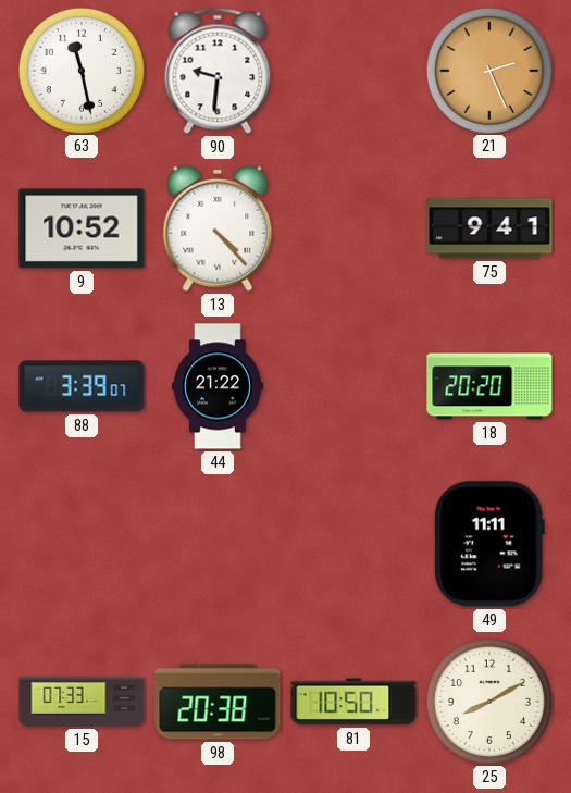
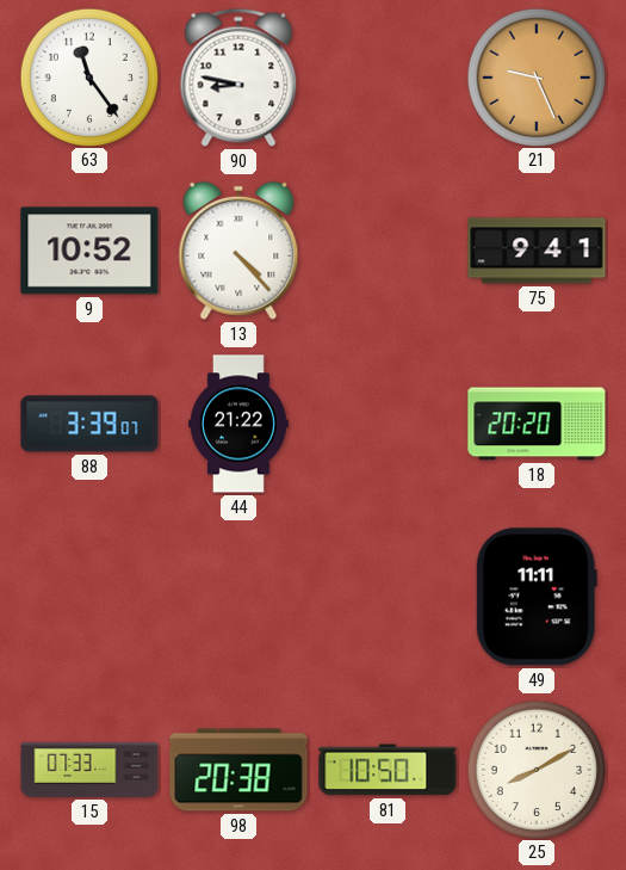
63: 11:28 -> 11:24 (88, 76)
90: 9:31 -> 8:47 (238, 78)
21: 2:26 -> 9:26 (535, 76)
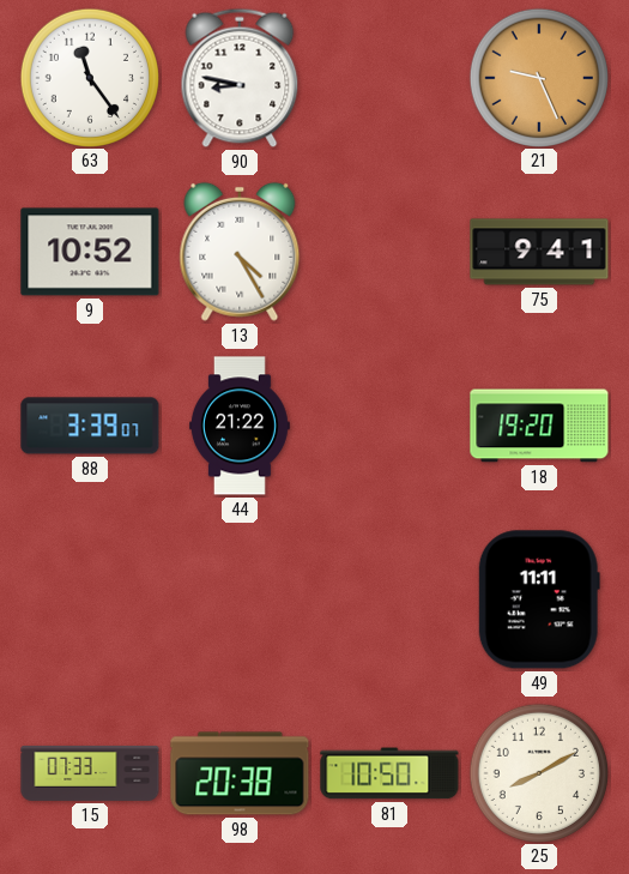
13: 4:23 -> 4:25 (240, 252)
18: 20:20 -> 19:20 (539, 426)
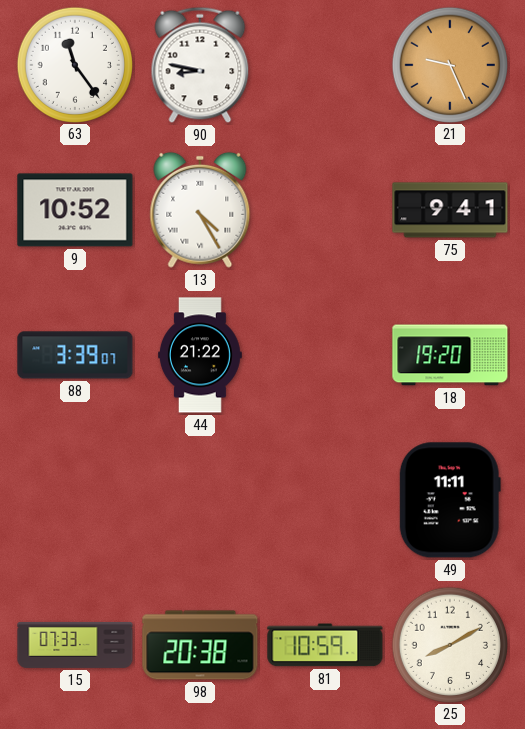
81: 10:50 -> 10:59 (325, 645)
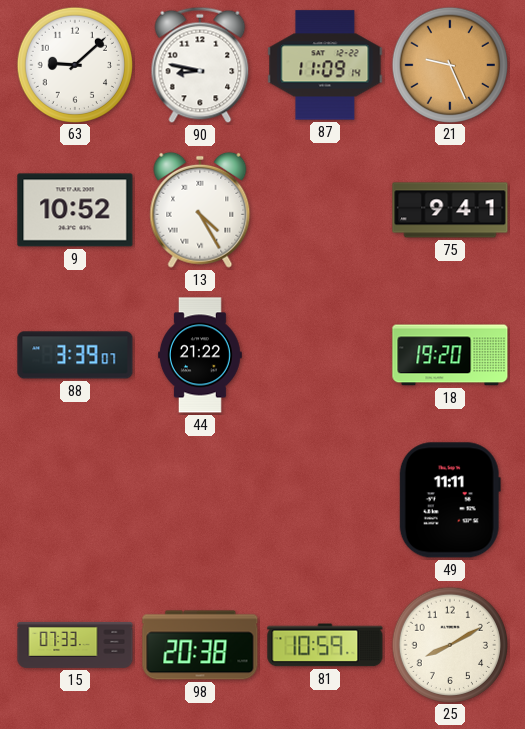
63: 11:24 -> 9:08 (74, 64)
87: none -> 11:09 (325, 65)
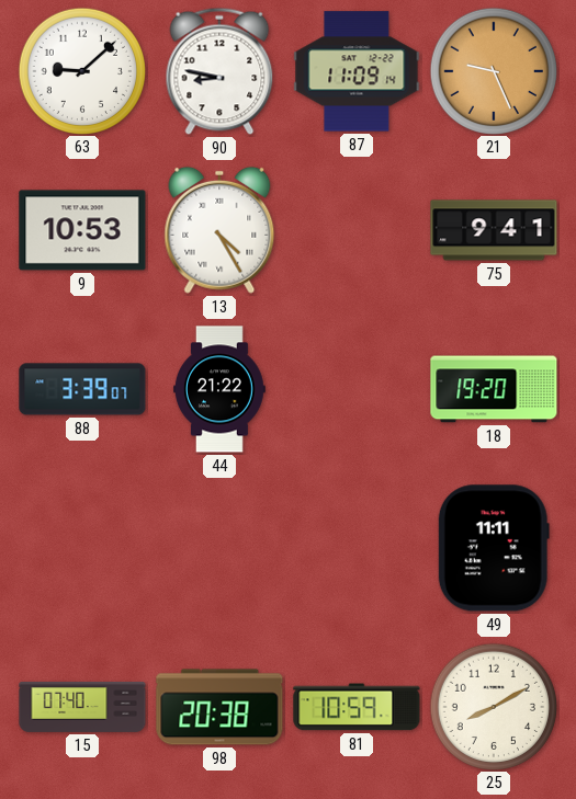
9: 10:52 -> 10:53 (82, 230)
15: 07:33 -> 07:40 (82, 707)
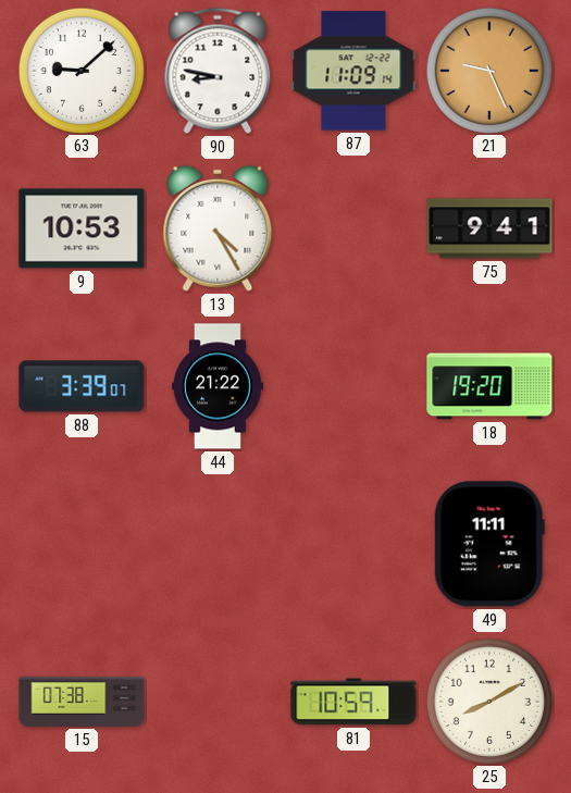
15: 07:40 -> 07:38 (82, 702)
98: 20:38 -> none (219, 707)
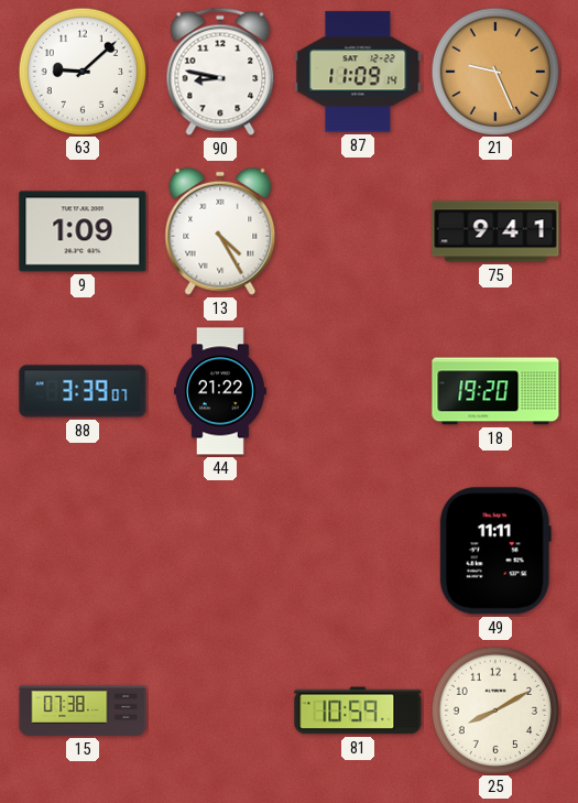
9: 10:53 -> 1:09 (83, 231)
